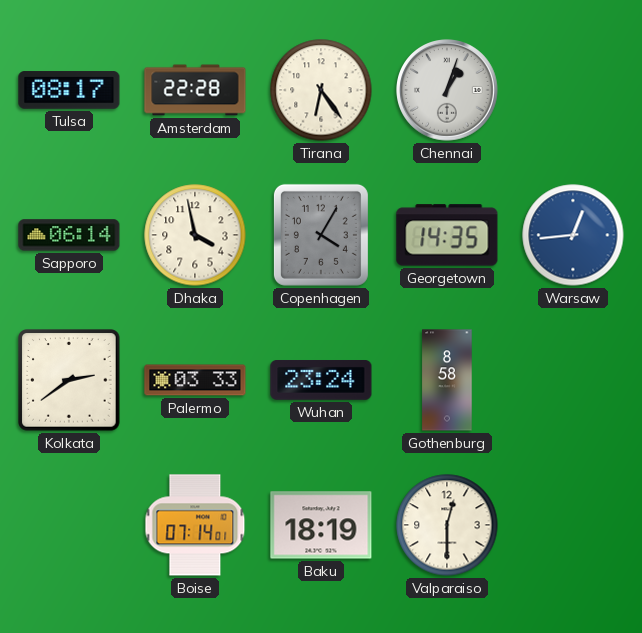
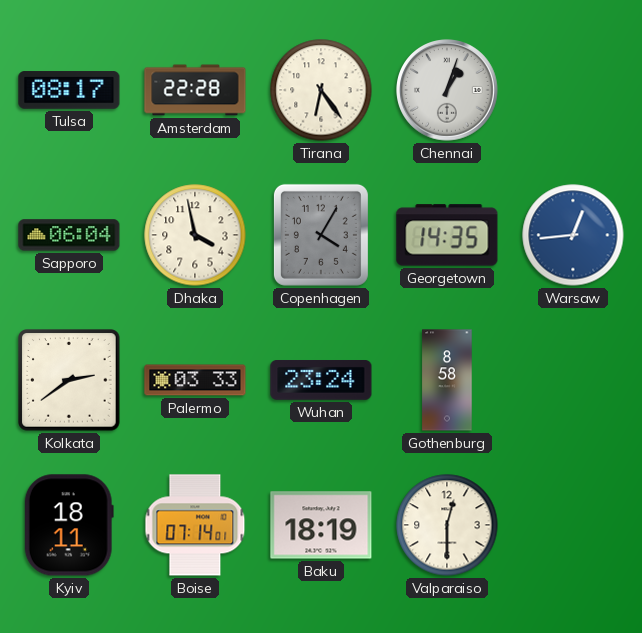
Sapporo: 06:14 -> 06:04 (69, 235)
Kyiv: none -> 18:11 (69, 525)
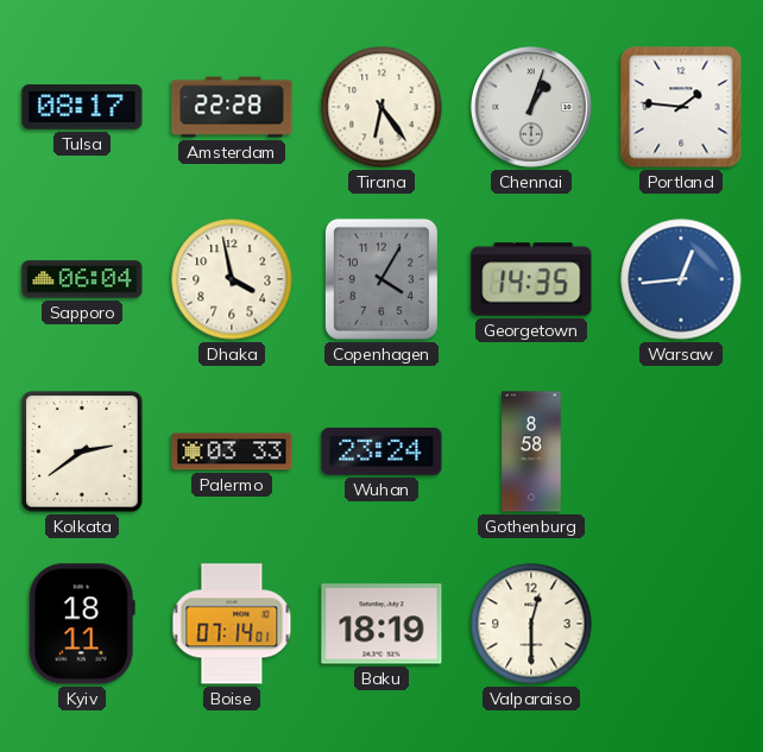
Portland: none -> 1:46 (681, 107)
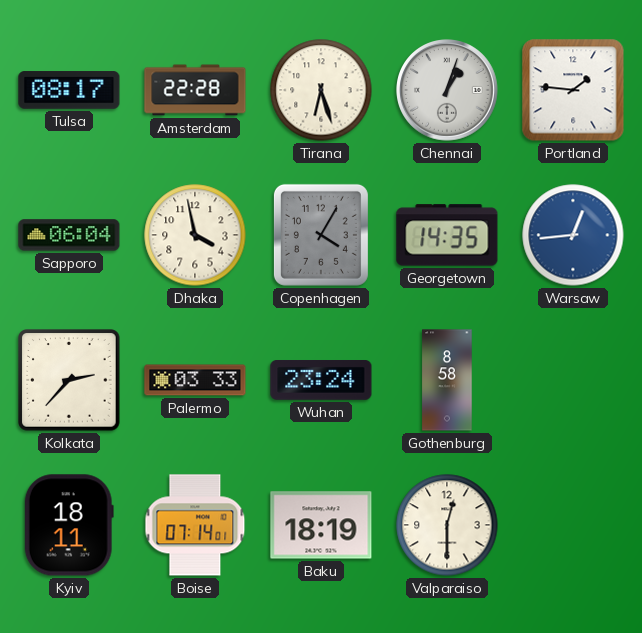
Tirana: 6:24 -> 6:27 (321, 90)
Kolkata: 2:39 -> 2:37 (69, 380)
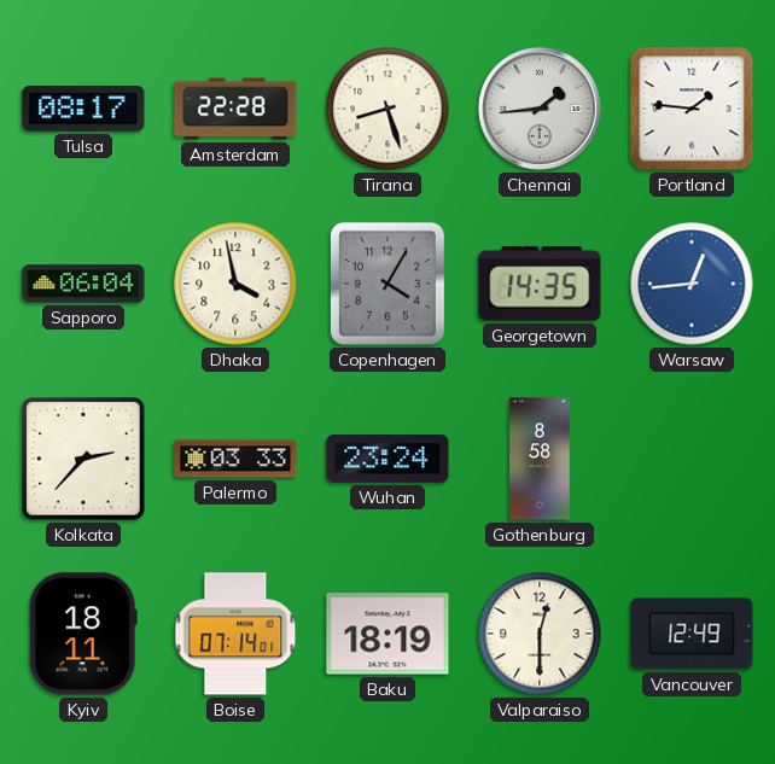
Tirana: 6:27 -> 8:27 (387, 109)
Chennai: 1:03 -> 1:44 (540, 109)
Vancouver: none -> 12:49 (692, 634)
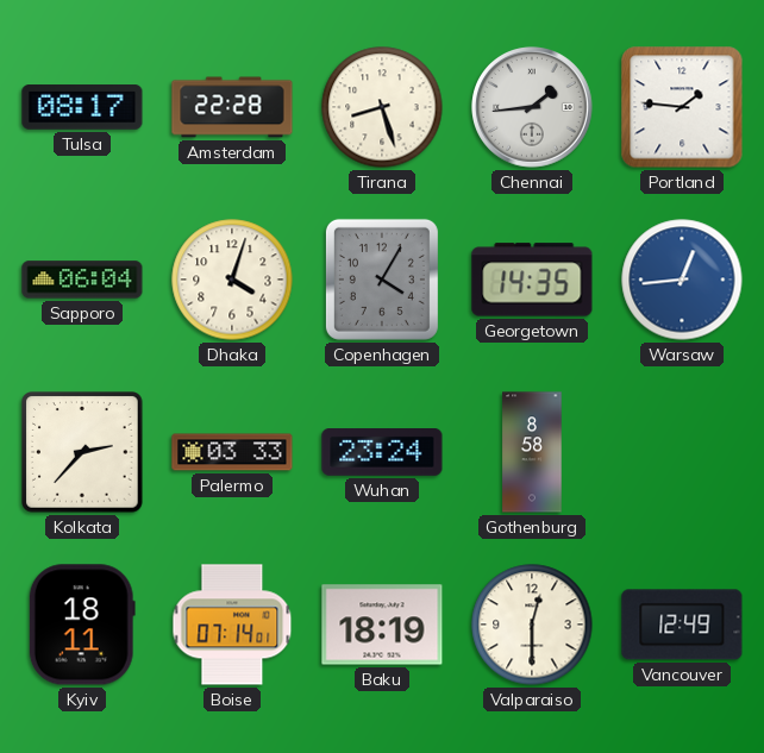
Dhaka: 3:58 -> 4:03 (232, 280)
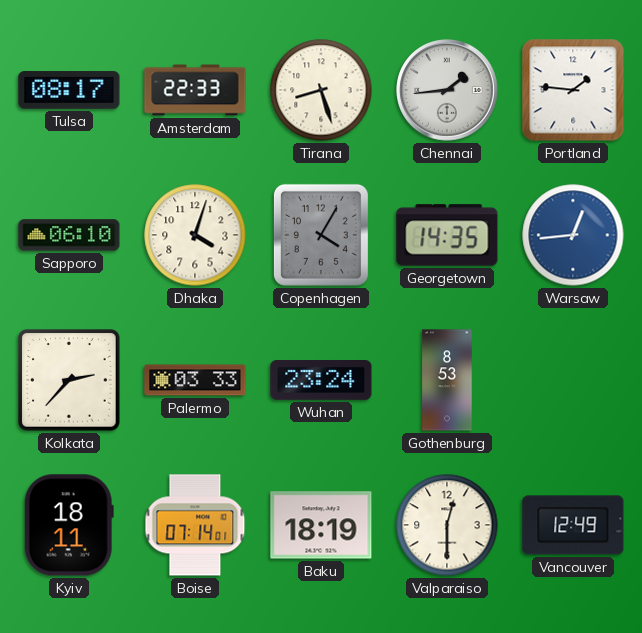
Amsterdam: 22:28 -> 22:33 (195, 90)
Sapporo: 06:04 -> 06:10 (69, 235)
Gothenburg: 8:58 -> 8:53 (447, 380)
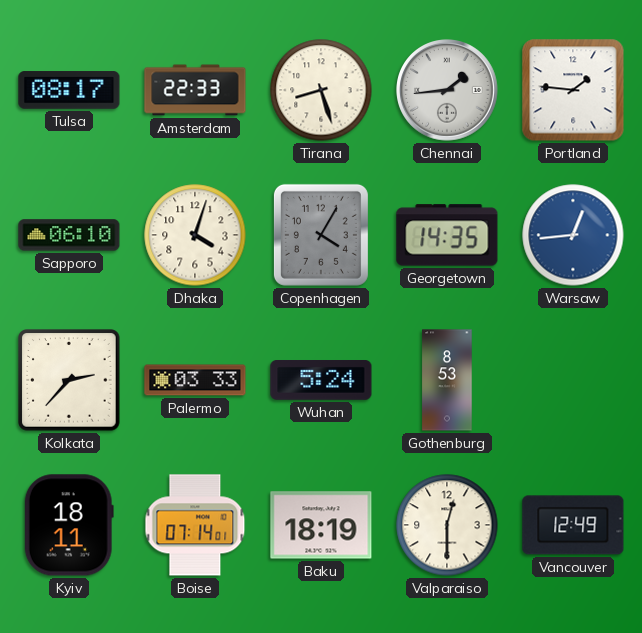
Wuhan: 23:24 -> 5:24 (321, 381)
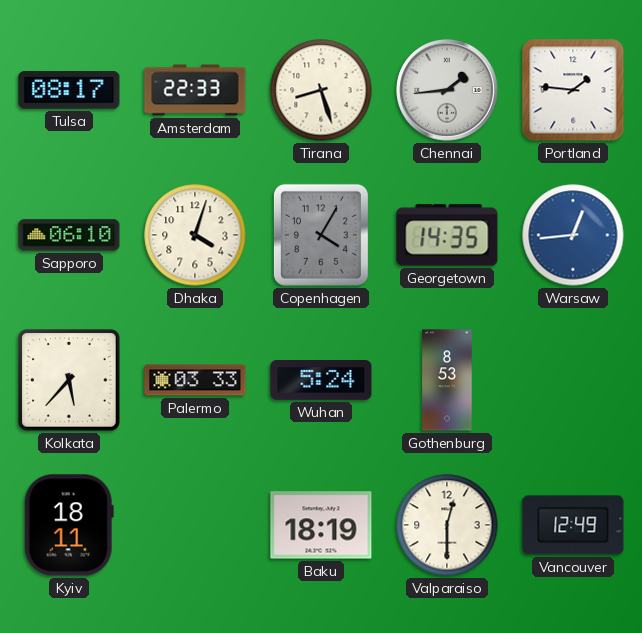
Kolkata: 2:37 -> 5:37 (69, 380)
Boise: 07:14 -> none (195, 525)
